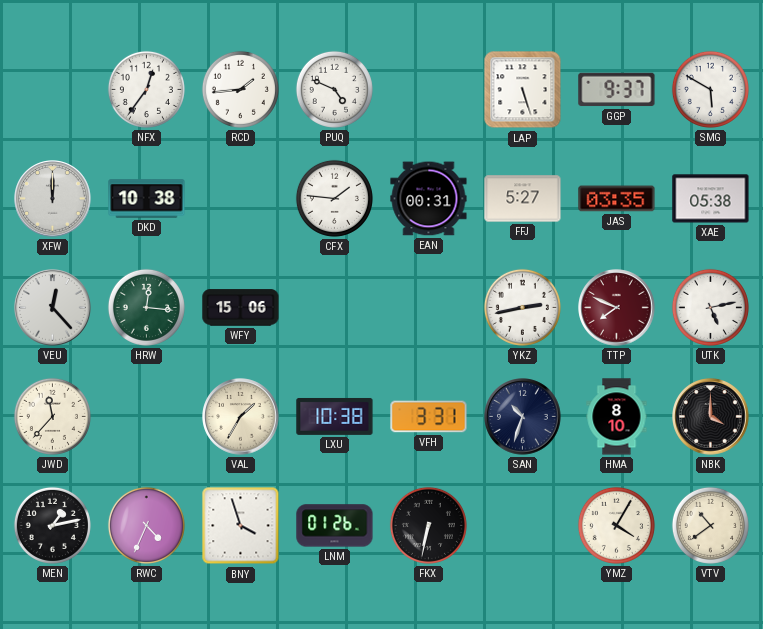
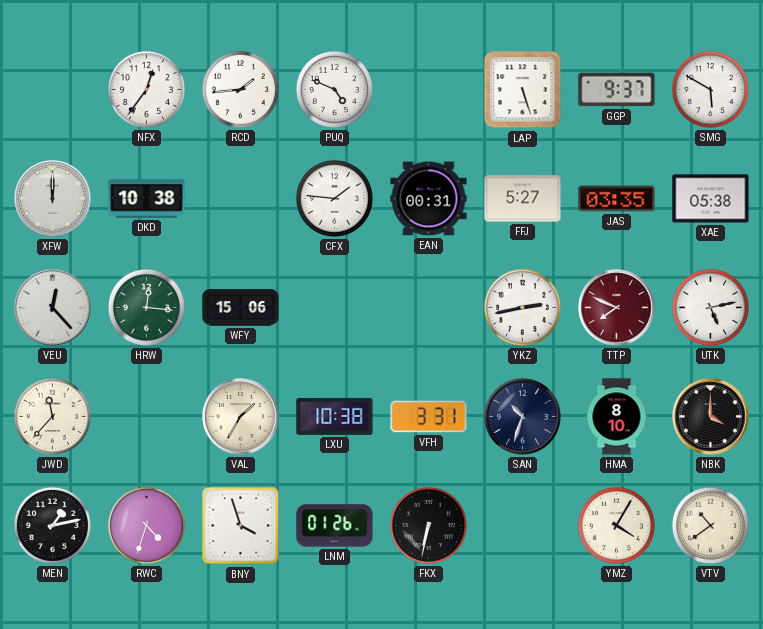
RWC: 4:34 -> 4:33 (146, 525)
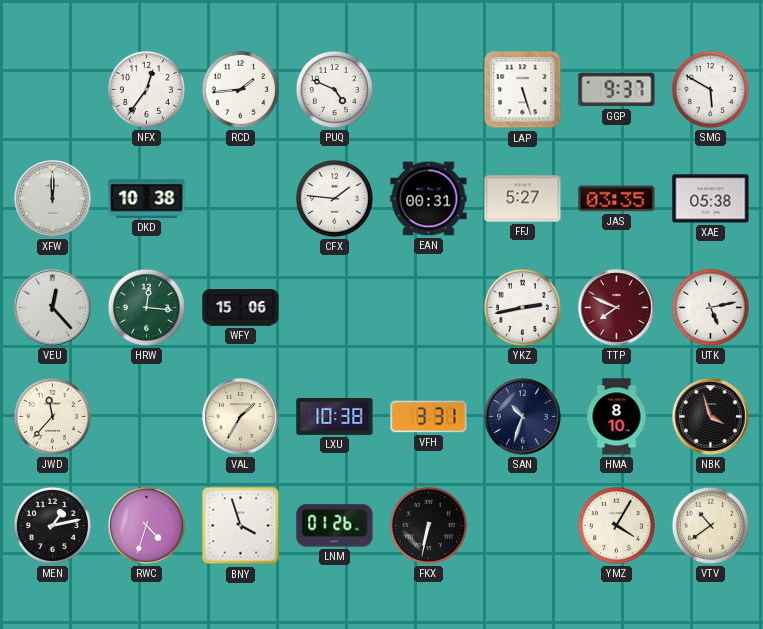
NBK: 4:00 -> 3:57 (711, 417)
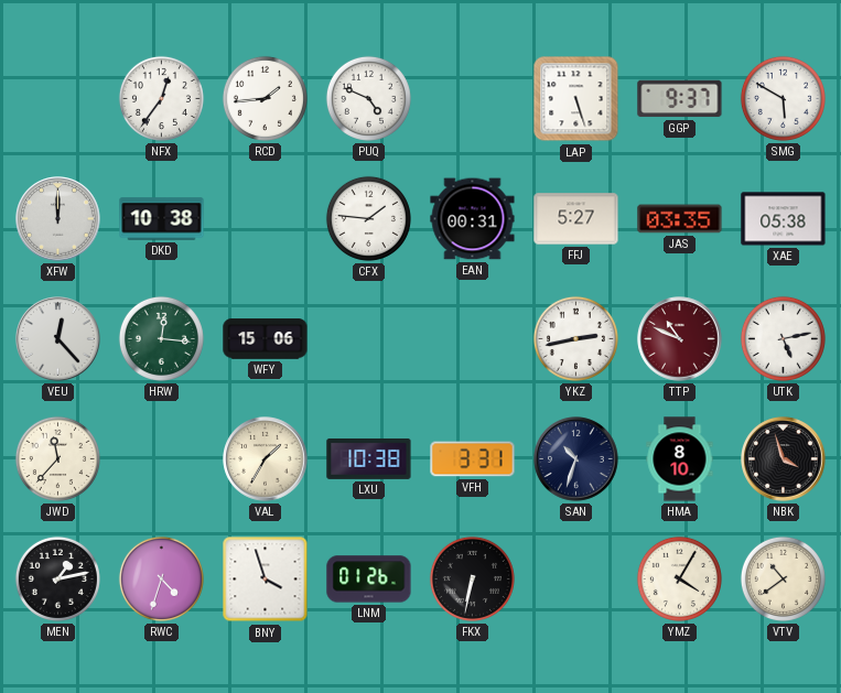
TTP: 7:49 -> 10:49 (680, 339)
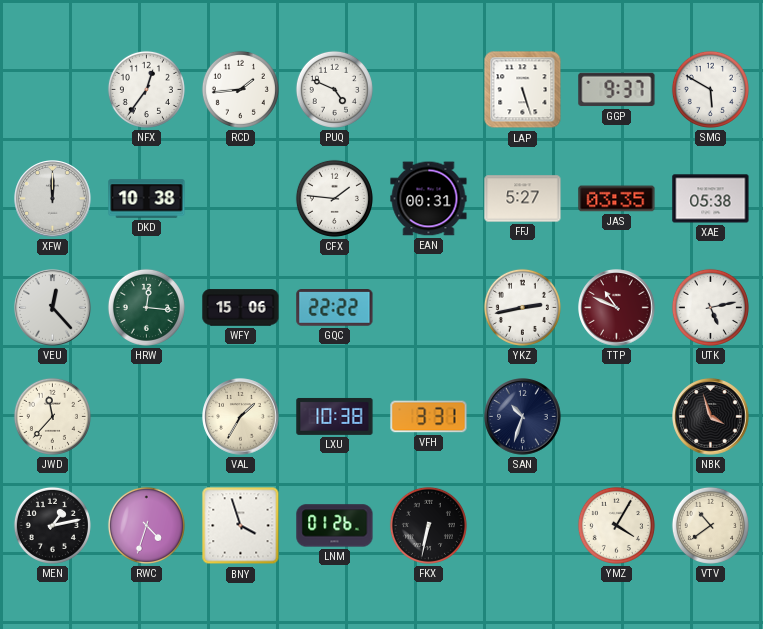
GQC: none -> 22:22 (335, 308)
HMA: 8:10 -> none (680, 459)
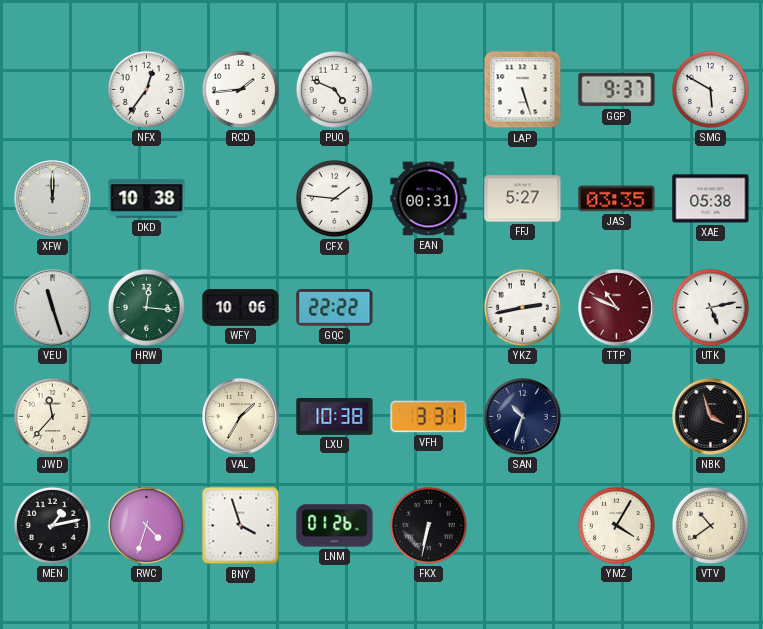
VEU: 12:23 -> 11:27 (53, 308)
WFY: 15:06 -> 10:06 (241, 308)
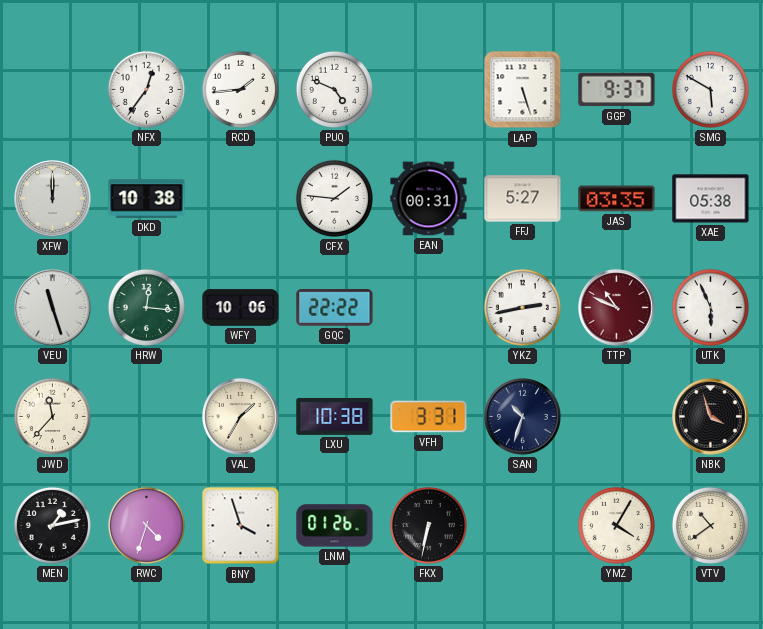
UTK: 5:13 -> 5:56 (710, 307)
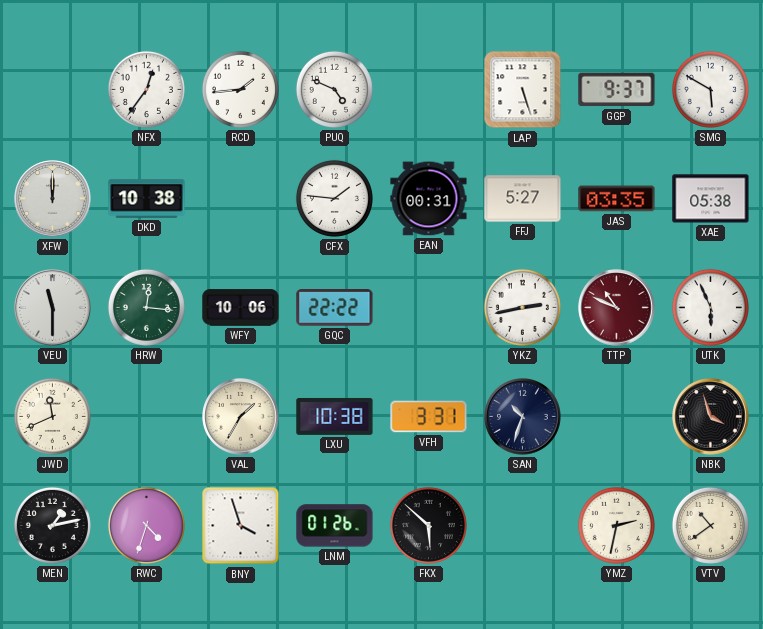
VEU: 11:27 -> 11:30 (53, 308)
JWD: 11:37 -> 11:41 (52, 416)
FKX: 6:32 -> 5:52 (428, 525)
YMZ: 4:05 -> 2:32 (616, 525)
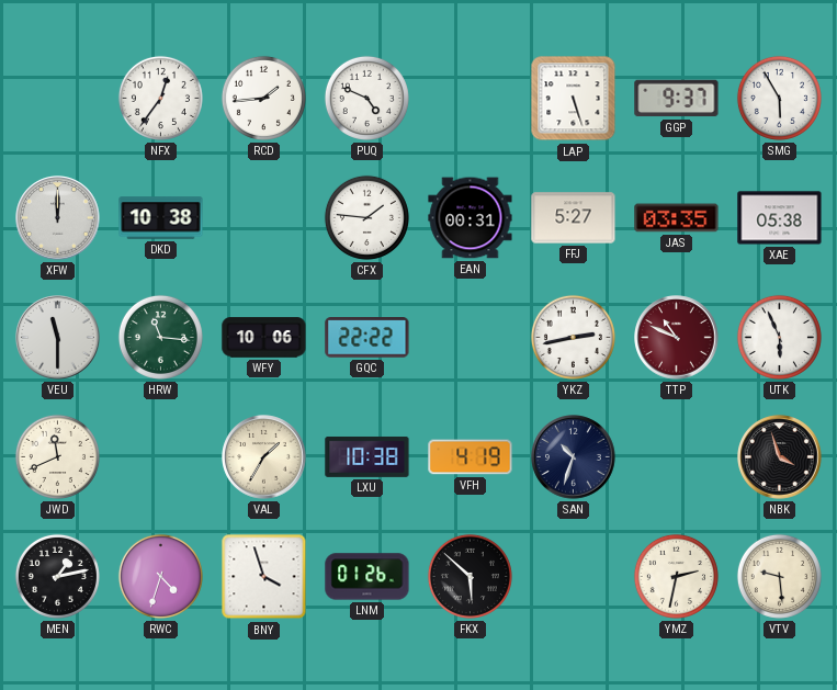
SMG: 5:50 -> 5:55 (779, 98)
HRW: 12:16 -> 11:16 (160, 337)
VFH: 3:31 -> 4:19 (471, 457)
VTV: 10:39 -> 9:29 (779, 576)
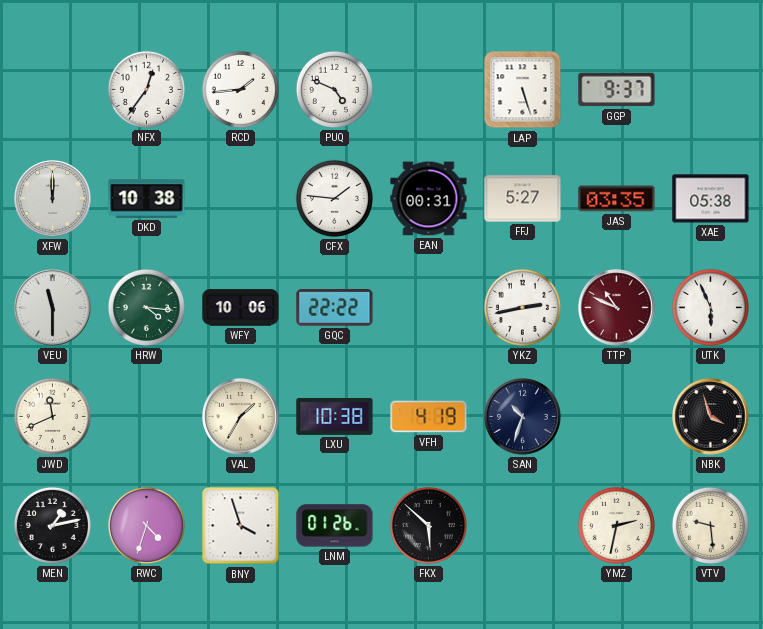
SMG: 5:55 -> none (779, 98)
HRW: 11:16 -> 4:16 (146, 307)
